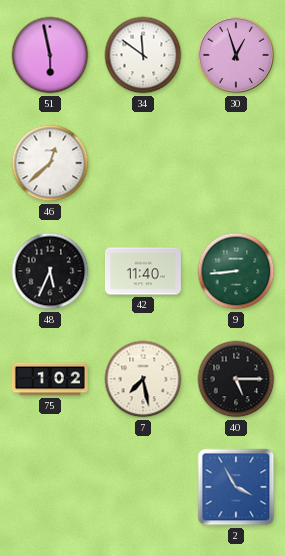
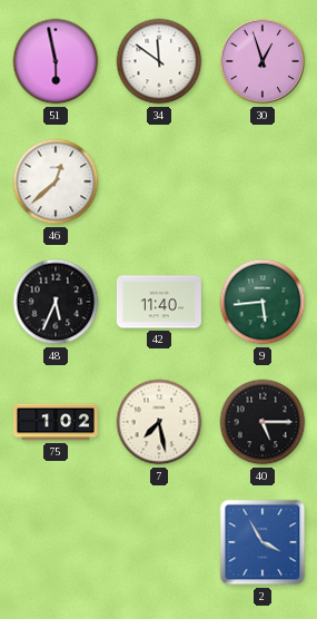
9: 8:44 -> 5:44 (262, 302)
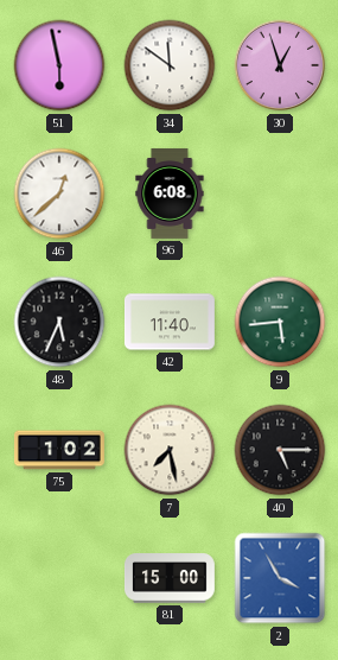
96: none -> 6:08 (170, 193)
81: none -> 15:00 (170, 578)
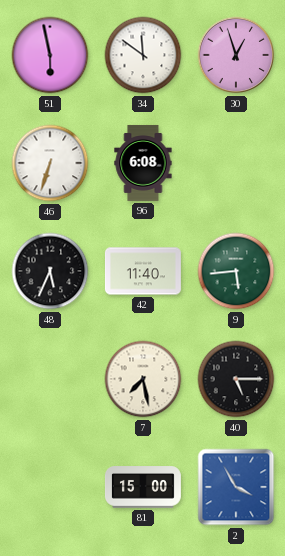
46: 12:38 -> 6:33 (50, 163)
75: 1:02 -> none (59, 450)
